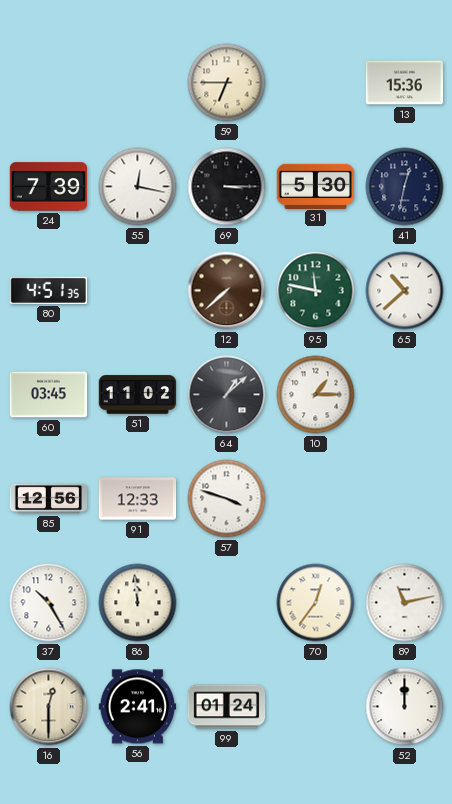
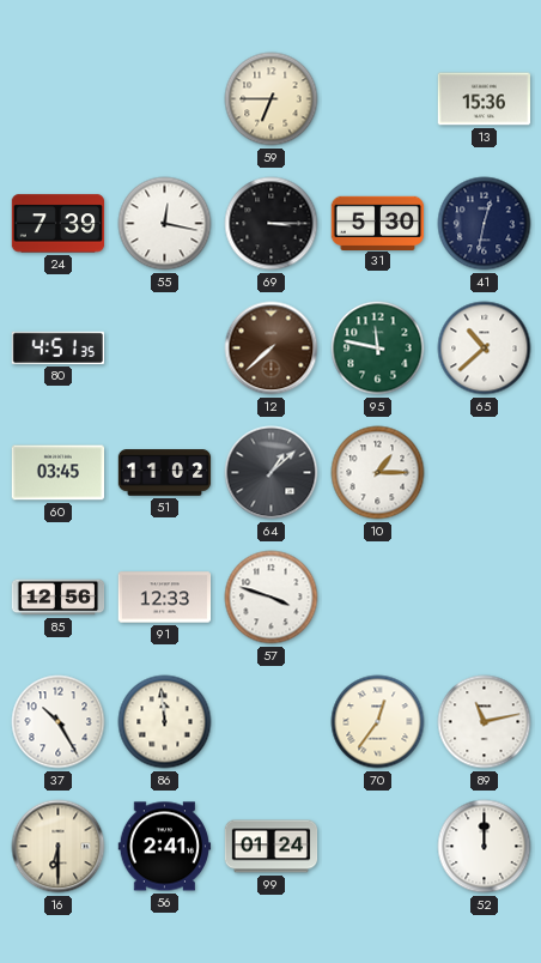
16: 12:30 -> 6:30 (59, 847)
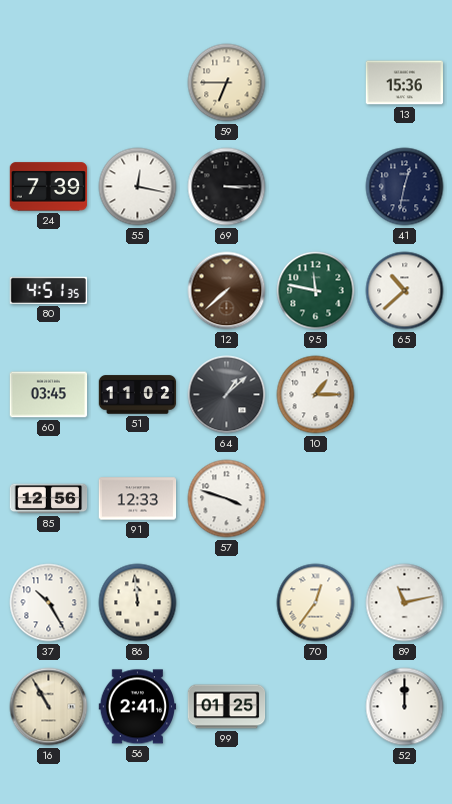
31: 5:30 -> none (378, 223)
16: 6:30 -> 10:55 (49, 707)
99: 01:24 -> 01:25 (227, 707)
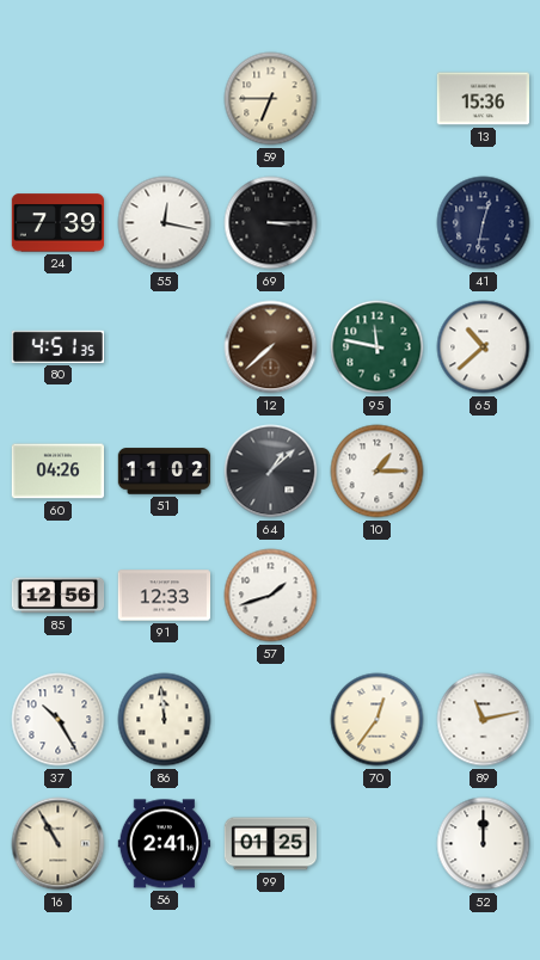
60: 03:45 -> 04:26 (59, 472)
57: 3:48 -> 1:42 (271, 596)
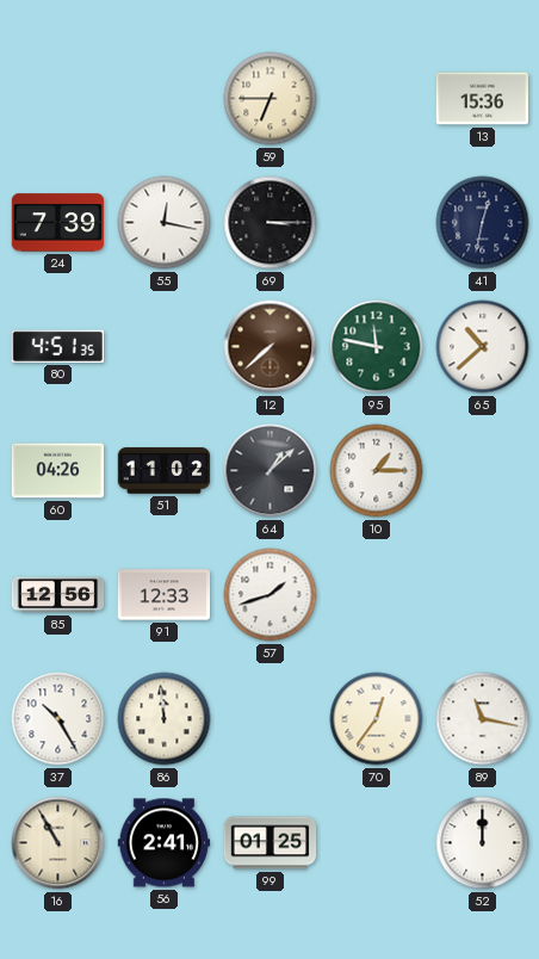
89: 11:13 -> 11:17 (483, 719)
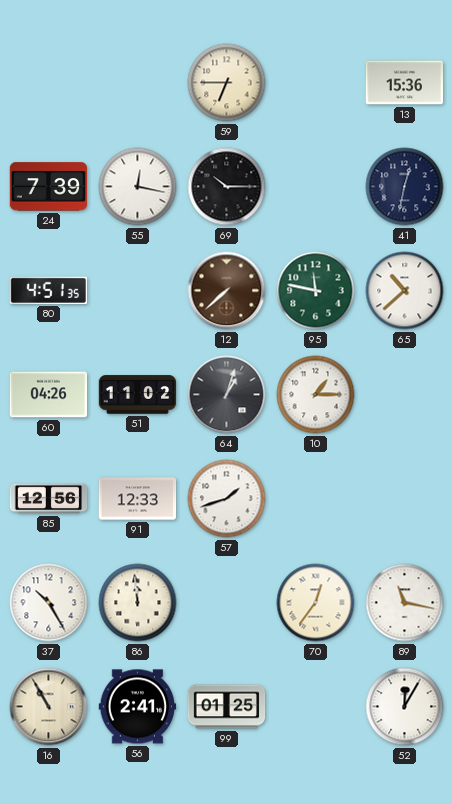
69: 3:15 -> 10:15 (227, 187)
64: 1:08 -> 1:03 (227, 395)
52: 12:00 -> 12:05 (405, 707)
